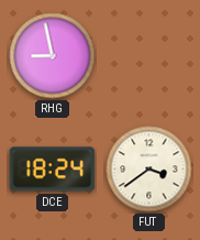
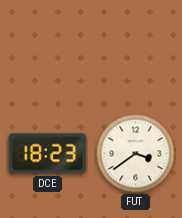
RHG: 8:58 -> none (53, 56)
DCE: 18:24 -> 18:23 (48, 154)
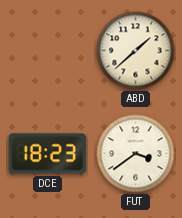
ABD: none -> 1:38 (136, 51)
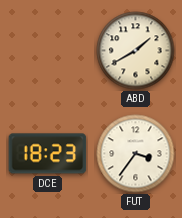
ABD: 1:38 -> 1:40 (136, 51)
FUT: 3:39 -> 3:36 (136, 154)
